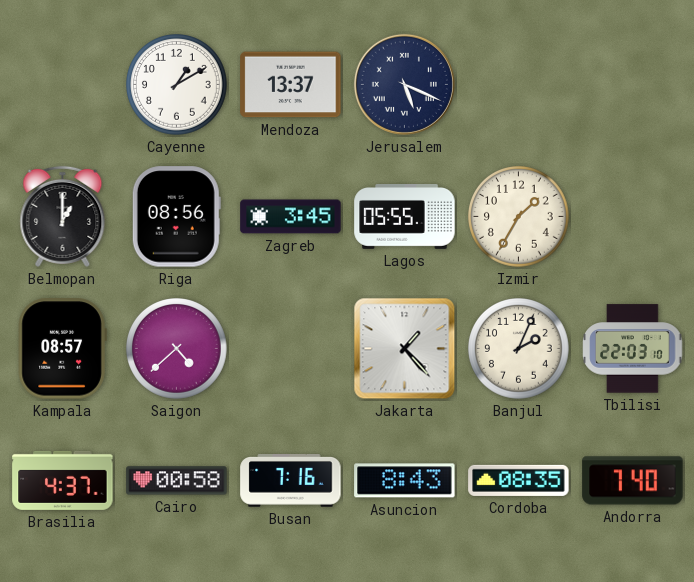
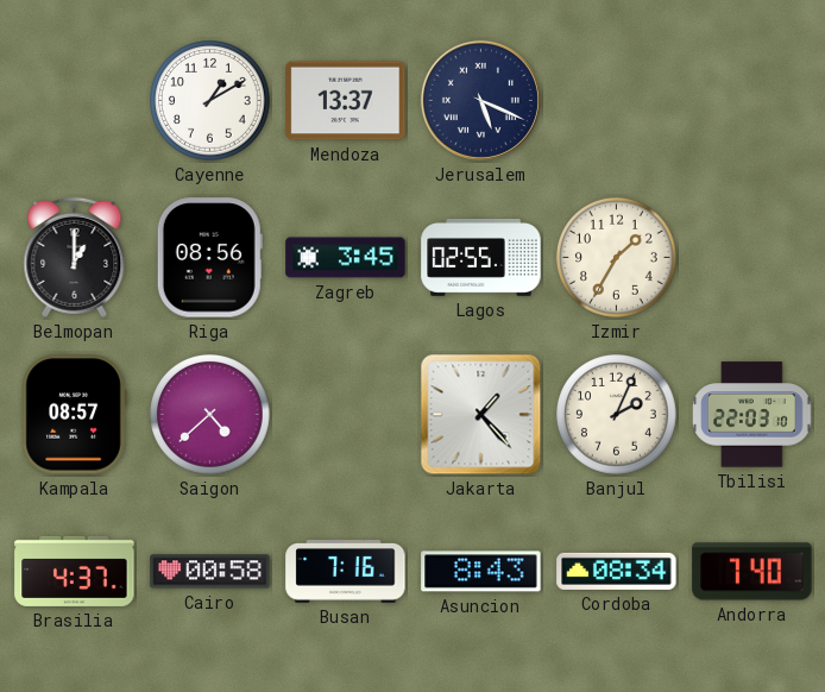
Lagos: 05:55 -> 02:55 (481, 258)
Cordoba: 08:35 -> 08:34 (617, 571)
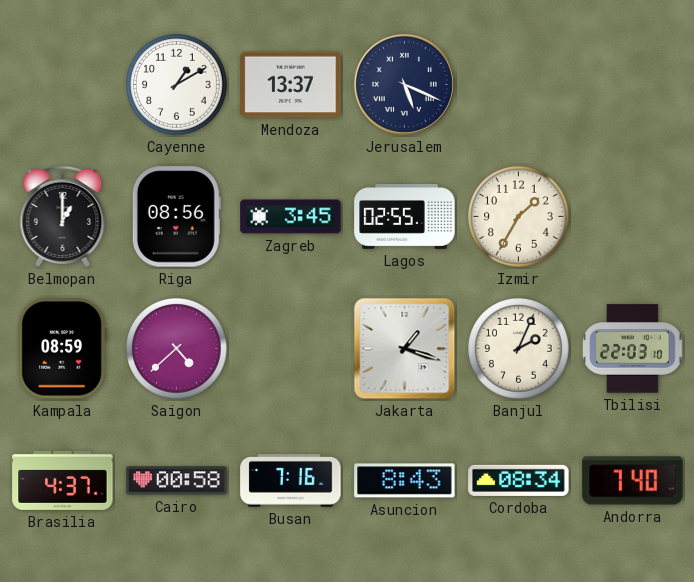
Kampala: 08:57 -> 08:59 (62, 349)
Jakarta: 1:23 -> 1:18 (405, 349)
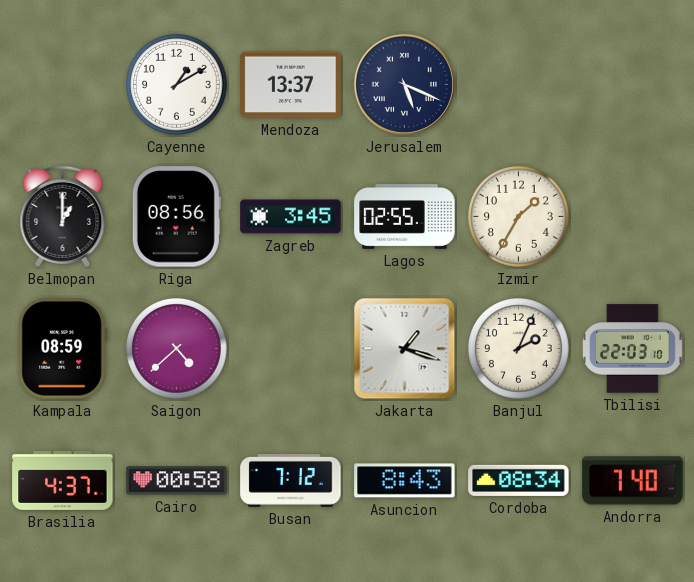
Busan: 7:16 -> 7:12 (291, 481)
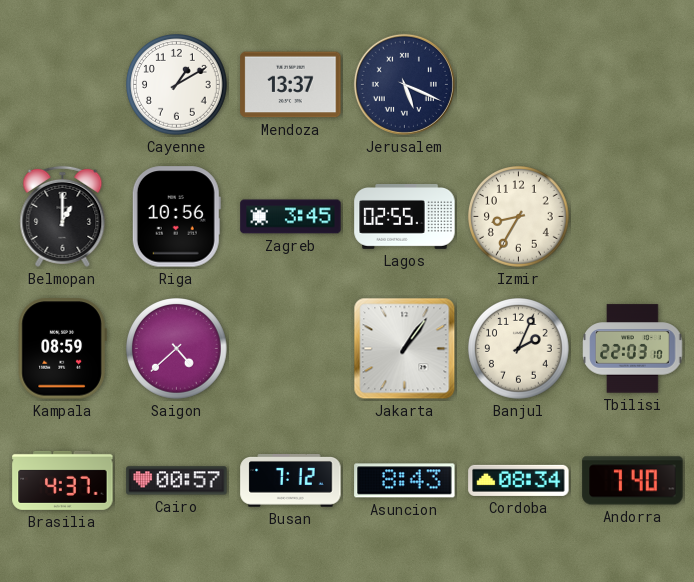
Riga: 08:56 -> 10:56 (176, 217)
Izmir: 1:35 -> 8:35 (519, 217)
Jakarta: 1:18 -> 1:06 (405, 349)
Cairo: 00:58 -> 00:57 (177, 481)
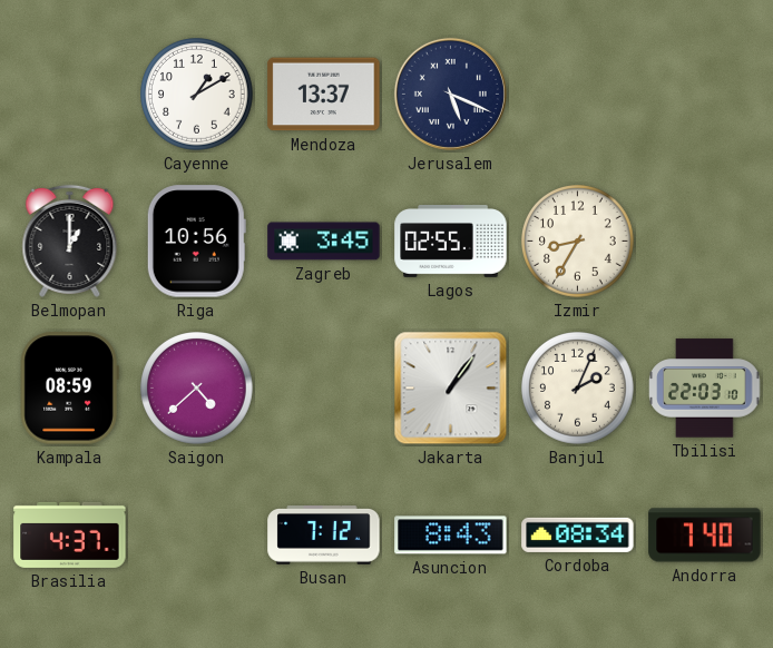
Cairo: 00:57 -> none (177, 481)
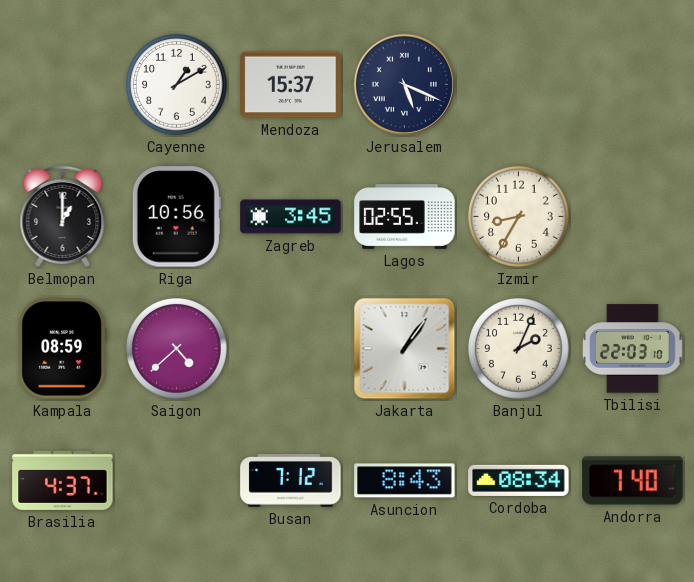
Mendoza: 13:37 -> 15:37 (291, 85)
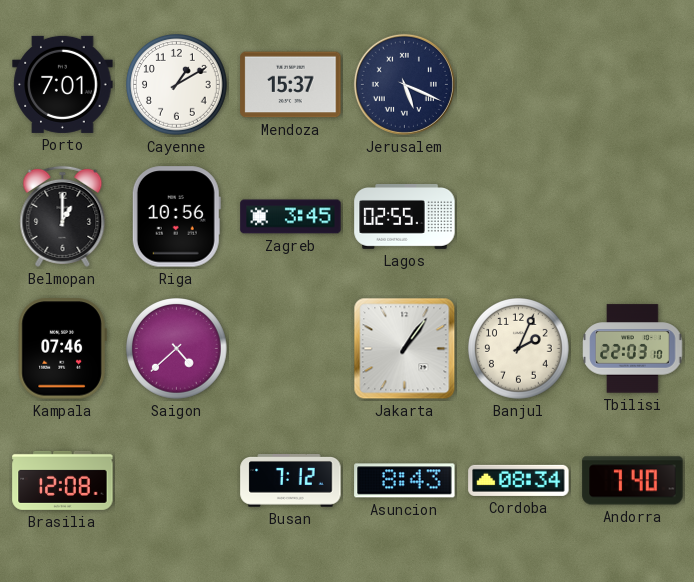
Porto: none -> 7:01 (63, 84)
Izmir: 8:35 -> none (519, 217)
Kampala: 08:59 -> 07:46 (62, 349)
Brasilia: 4:37 -> 12:08 (63, 480)
